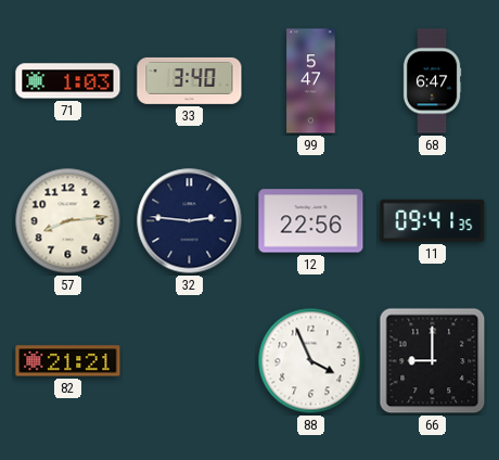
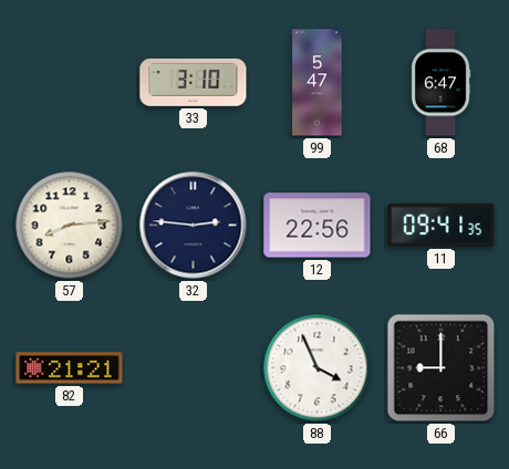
71: 1:03 -> none (68, 81)
33: 3:40 -> 3:10 (194, 82)
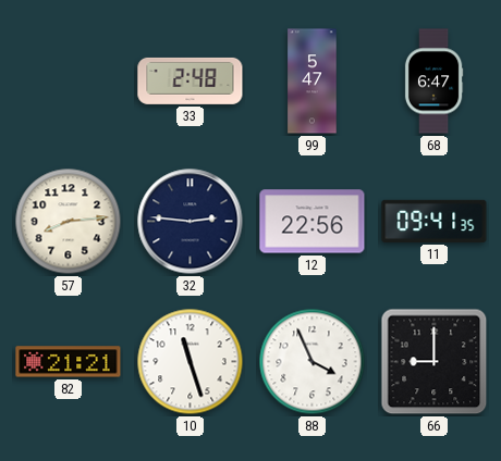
33: 3:10 -> 2:48 (191, 80)
10: none -> 11:27 (191, 362)
